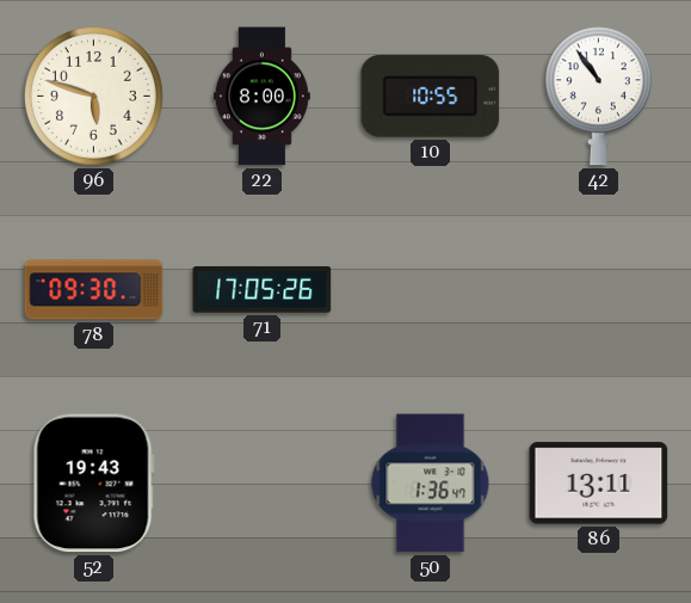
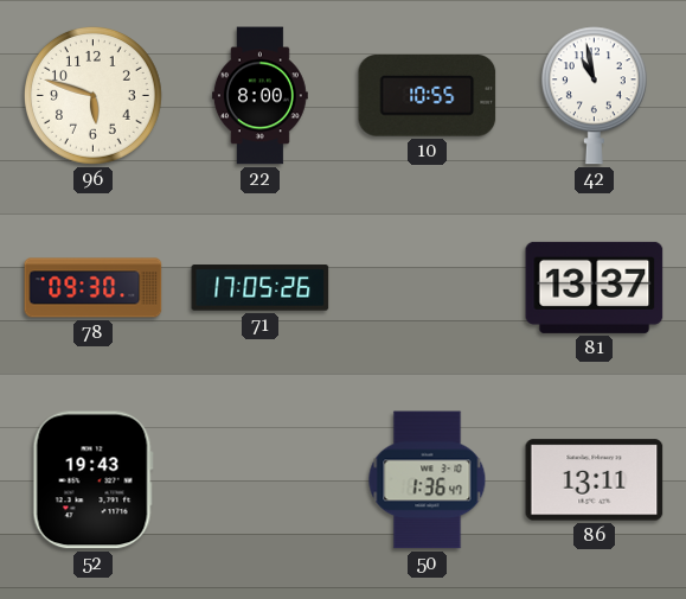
42: 10:54 -> 10:58 (594, 96)
81: none -> 13:37 (595, 287)
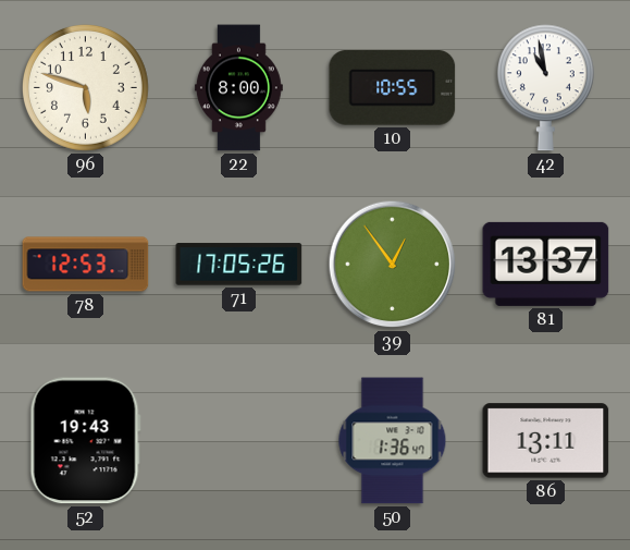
78: 09:30 -> 12:53 (86, 265)
39: none -> 12:54 (393, 265)
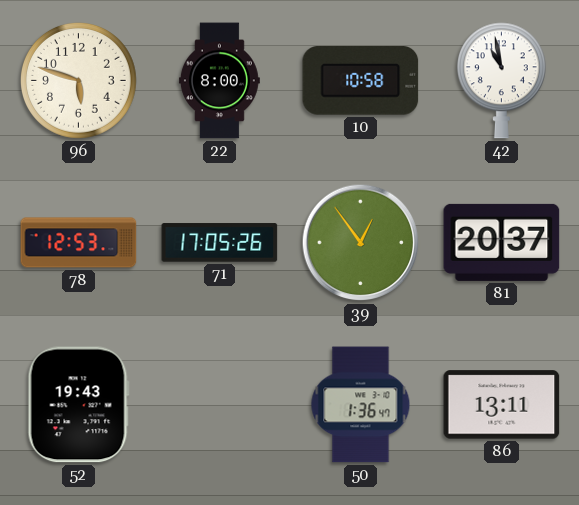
10: 10:55 -> 10:58 (361, 81)
81: 13:37 -> 20:37 (502, 242)
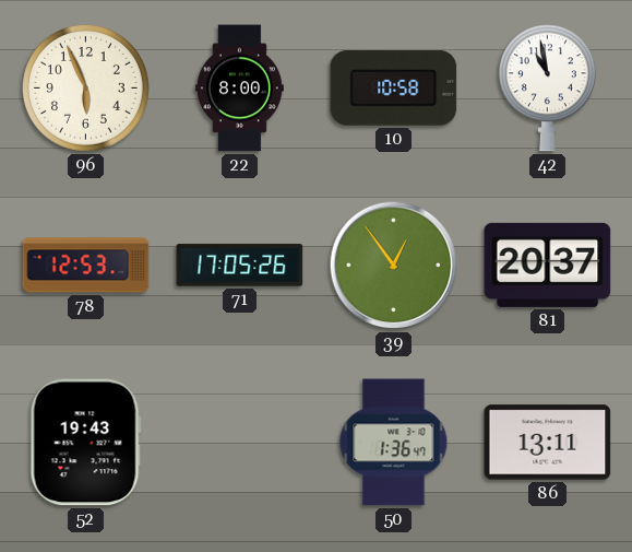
96: 5:48 -> 5:56 (85, 87)
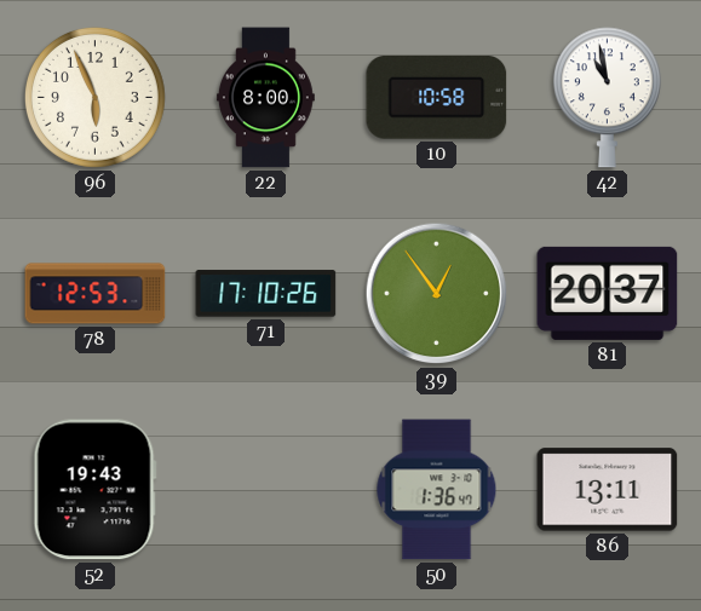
71: 17:05 -> 17:10 (266, 294)
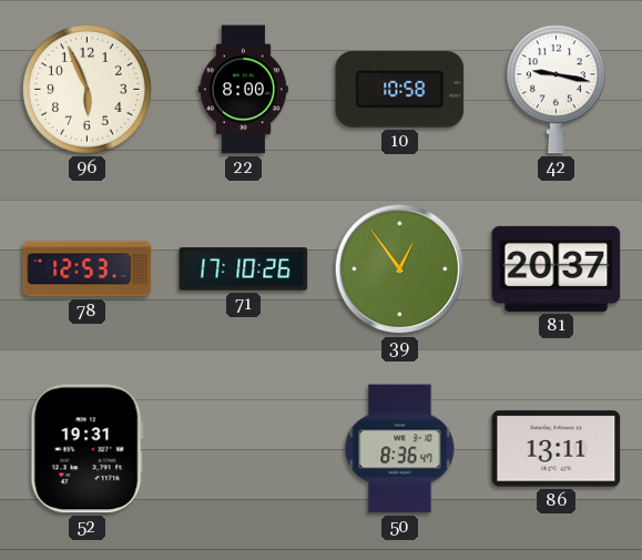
42: 10:58 -> 9:17 (556, 90)
52: 19:43 -> 19:31 (86, 449)
50: 1:36 -> 8:36 (400, 449)
